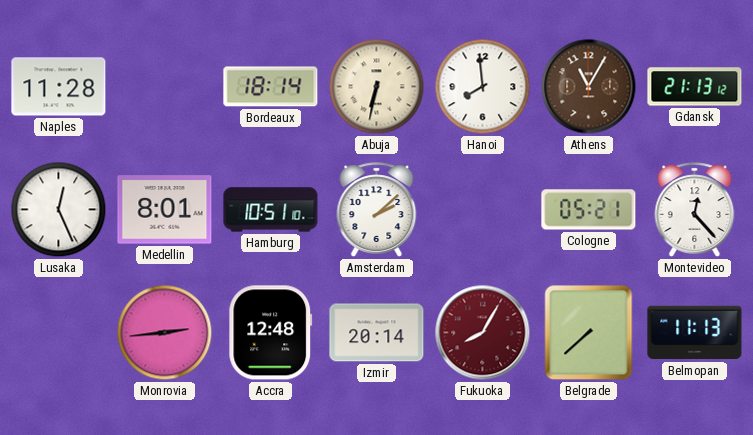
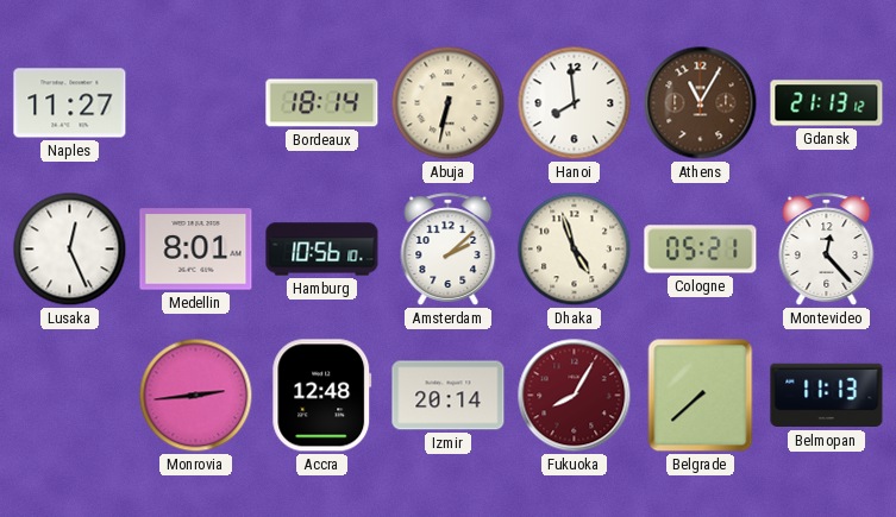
Naples: 11:28 -> 11:27 (70, 103)
Hamburg: 10:51 -> 10:56 (322, 250)
Dhaka: none -> 4:57 (575, 250)
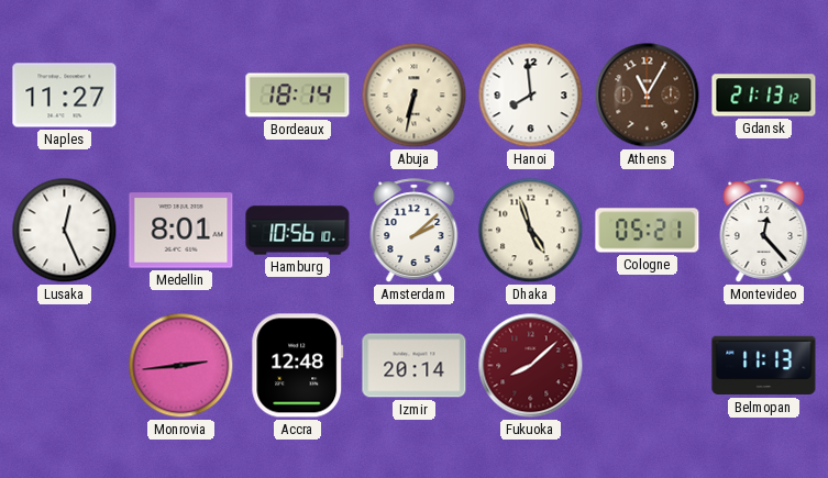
Fukuoka: 8:05 -> 8:08 (531, 366)
Belgrade: 7:38 -> none (701, 396)
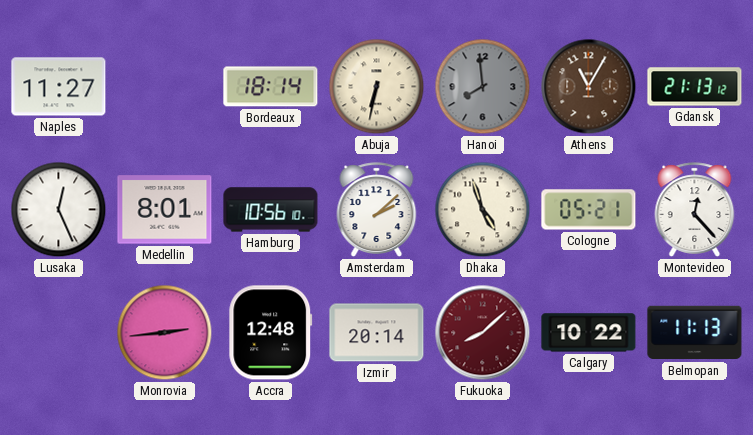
Hanoi dial: white -> grey (483, 87)
Calgary: none -> 10:22 (589, 333)
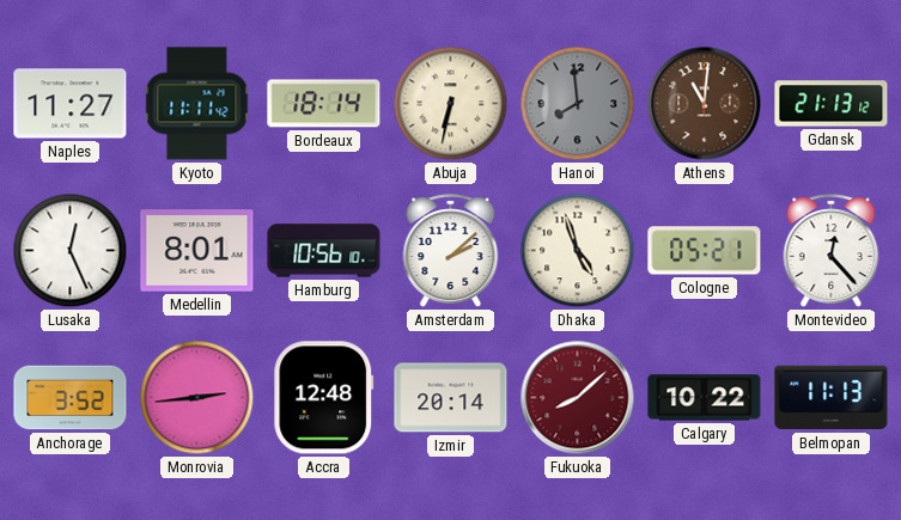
Kyoto: none -> 11:11 (197, 104)
Athens: 11:05 -> 11:01 (705, 104)
Anchorage: none -> 3:52 (71, 398)
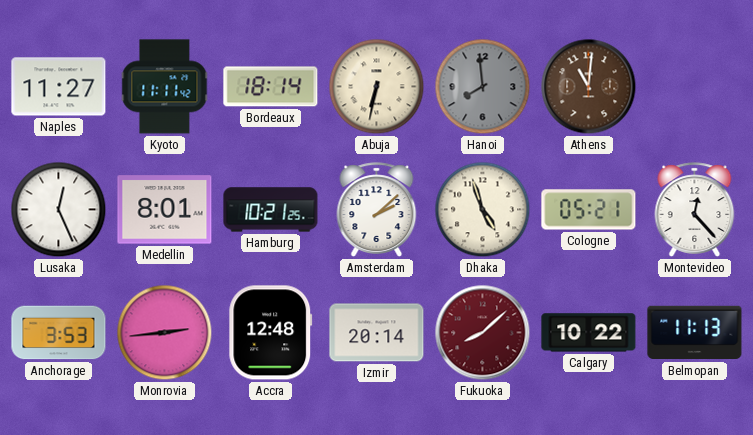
Gdansk: 21:13 -> none (832, 104)
Hamburg: 10:56 -> 10:21 (271, 210)
Anchorage: 3:52 -> 3:53 (59, 333)
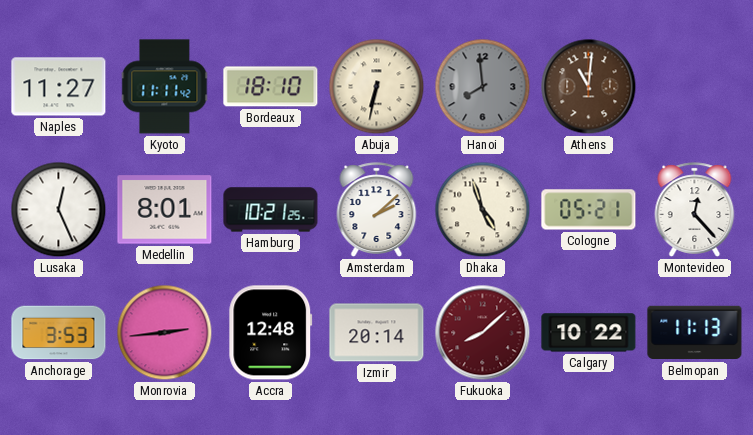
Bordeaux: 18:14 -> 18:10 (271, 87)
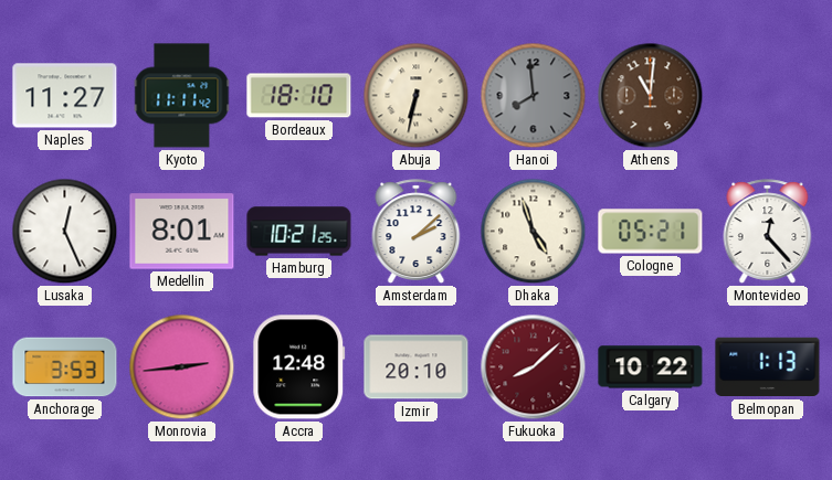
Izmir: 20:14 -> 20:10 (417, 367)
Belmopan: 11:13 -> 1:13 (768, 367)
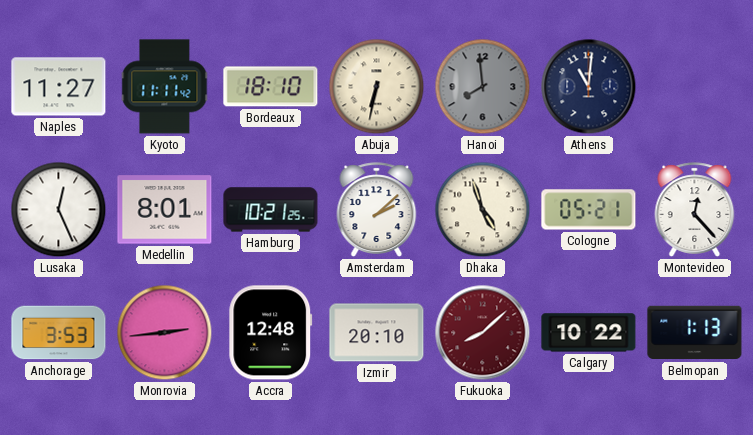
Athens dial: brown -> navy (589, 87)
